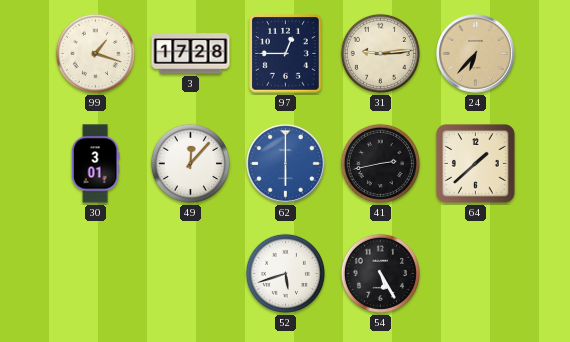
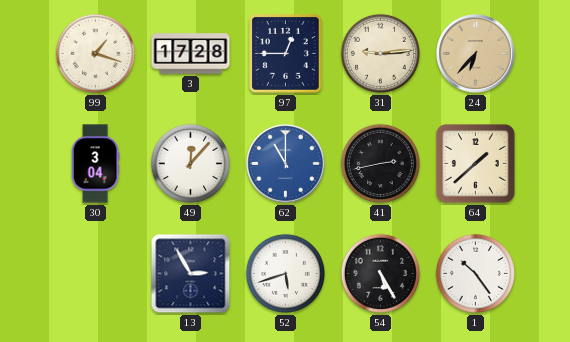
30: 3:01 -> 3:04 (95, 164)
62: 6:00 -> 11:00 (286, 164)
13: none -> 2:55 (191, 274)
1: none -> 10:24 (475, 273)
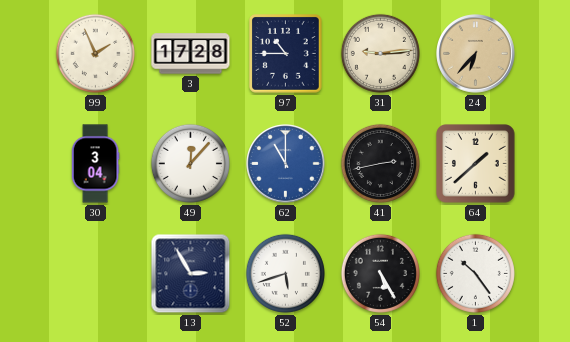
99: 1:18 -> 1:56 (95, 53)
97: 12:45 -> 10:45 (286, 54)
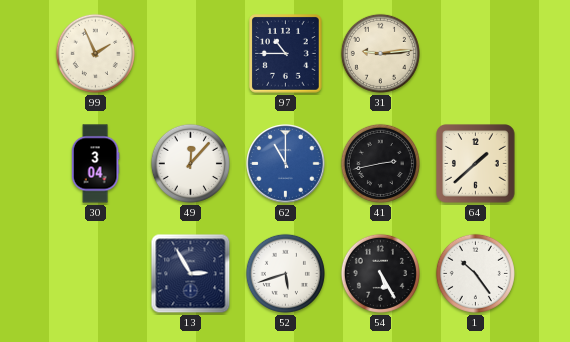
3: 17:28 -> none (191, 54)
24: 6:37 -> none (476, 54)
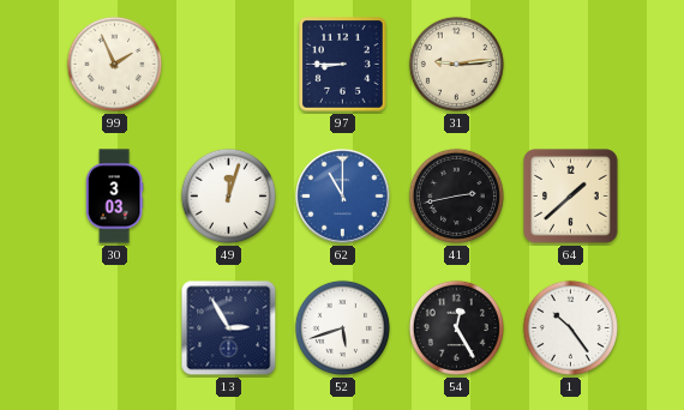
97: 10:45 -> 8:45 (343, 65)
30: 3:04 -> 3:03 (114, 197)
49: 12:07 -> 12:03 (228, 195)
54: 5:25 -> 12:25 (456, 327)
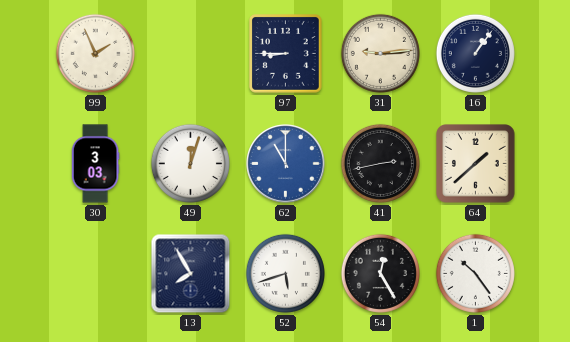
16: none -> 1:06 (475, 53)
13: 2:55 -> 7:55 (191, 274)
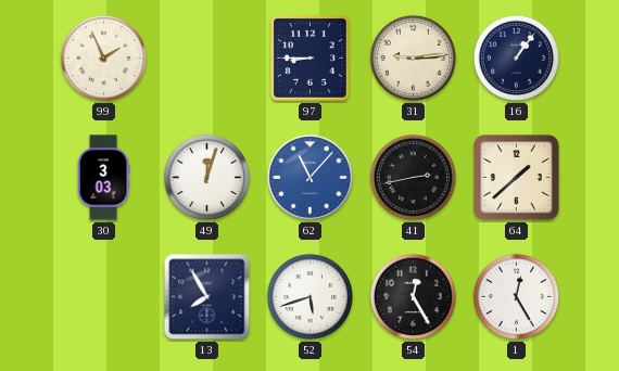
62: 11:00 -> 11:07 (311, 178)
1: 10:24 -> 12:25 (516, 296)
